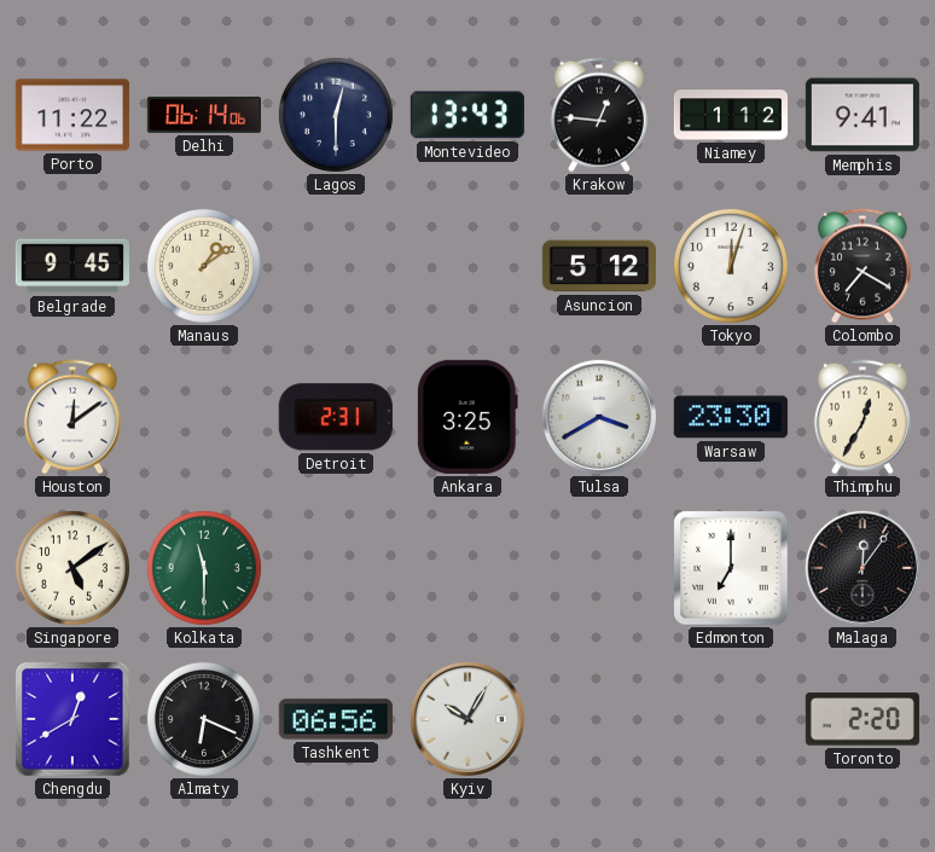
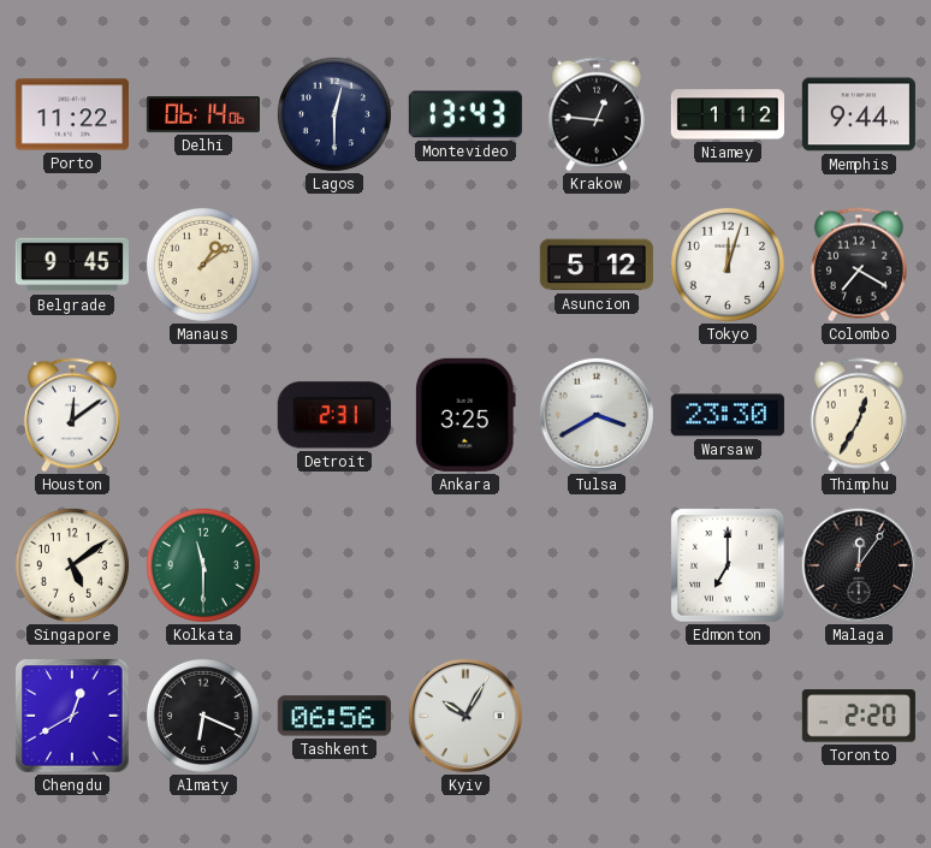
Memphis: 9:41 -> 9:44 (859, 114)
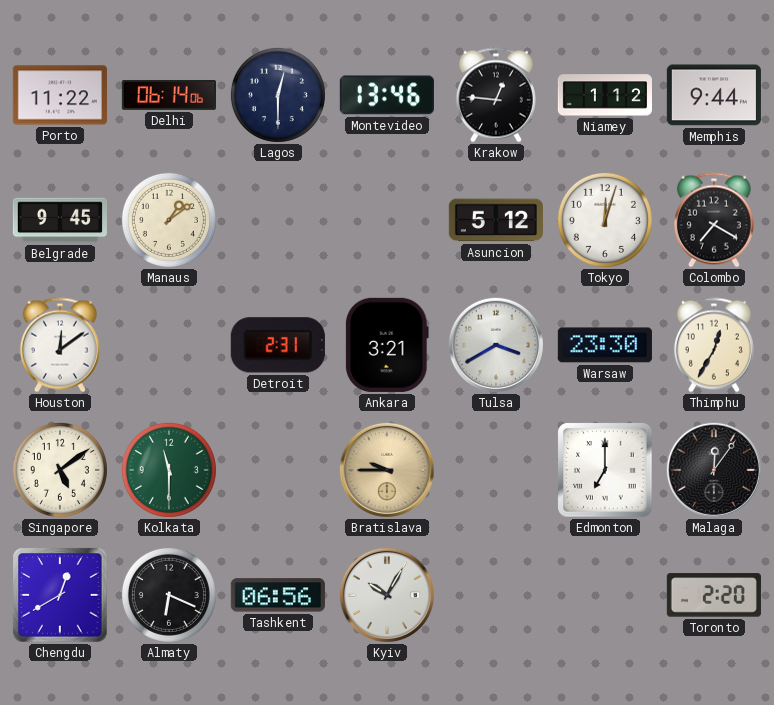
Montevideo: 13:43 -> 13:46 (387, 95)
Ankara: 3:25 -> 3:21 (387, 345)
Bratislava: none -> 9:45 (387, 470)
